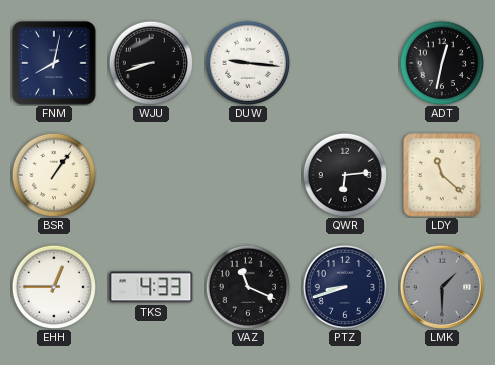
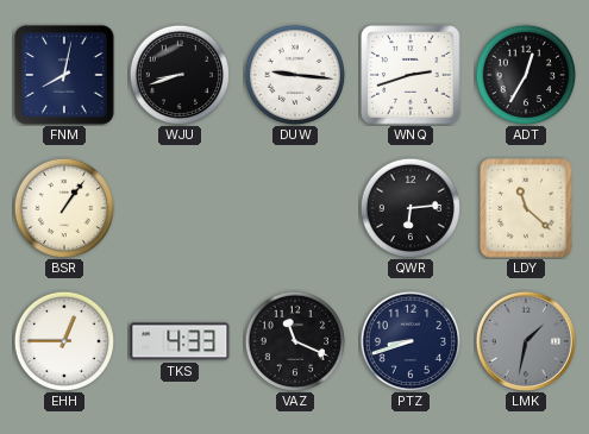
WNQ: none -> 2:42 (411, 75)
ADT: 12:32 -> 12:35 (525, 74)
LMK: 1:30 -> 1:32 (526, 341)
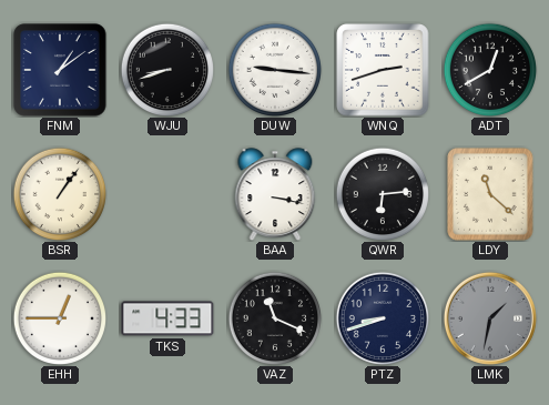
FNM: 8:02 -> 1:09 (60, 70)
ADT: 12:35 -> 12:40 (489, 69)
BAA: none -> 3:17 (275, 194)
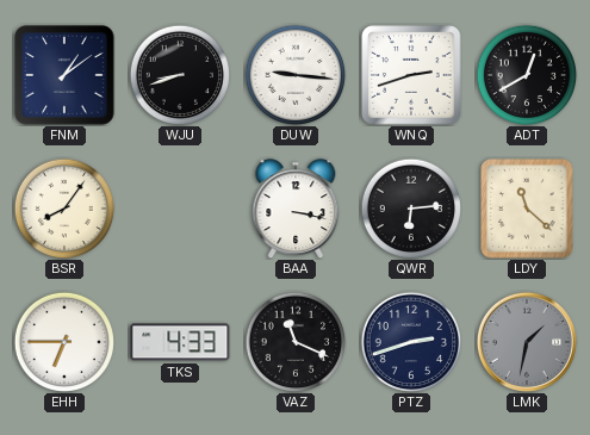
BSR: 1:06 -> 8:06 (63, 207)
EHH: 12:45 -> 6:45 (63, 341)
PTZ: 8:42 -> 2:42 (410, 341)
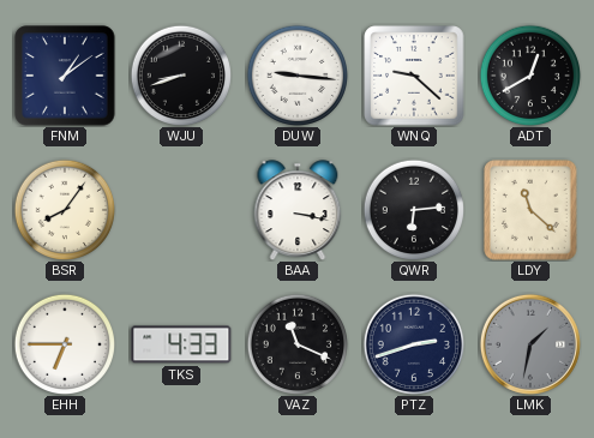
WNQ: 2:42 -> 9:22 (414, 76)
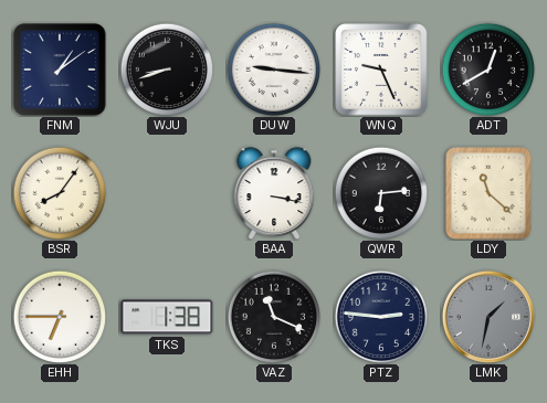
WNQ: 9:22 -> 9:26 (381, 70)
TKS: 4:33 -> 1:38 (167, 317)
PTZ: 2:42 -> 2:46 (380, 316)
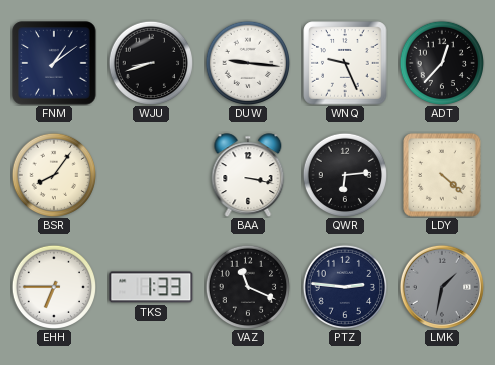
ADT: 12:40 -> 12:37 (441, 62)
LDY: 11:22 -> 4:22 (442, 175)
TKS: 1:38 -> 1:33 (151, 287)
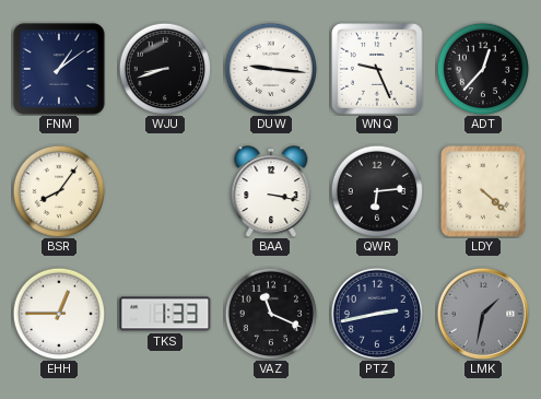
EHH: 6:45 -> 12:45 (58, 313)
PTZ: 2:46 -> 2:43 (376, 313)
